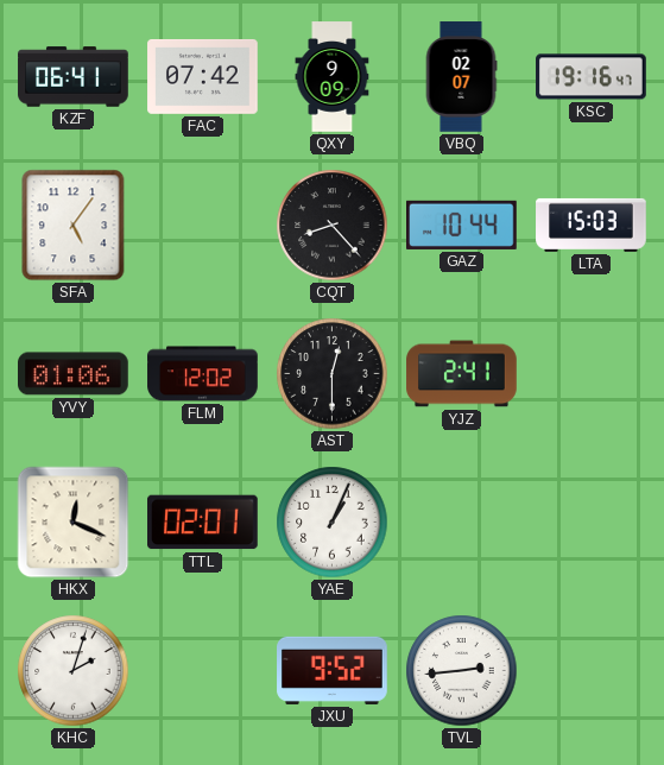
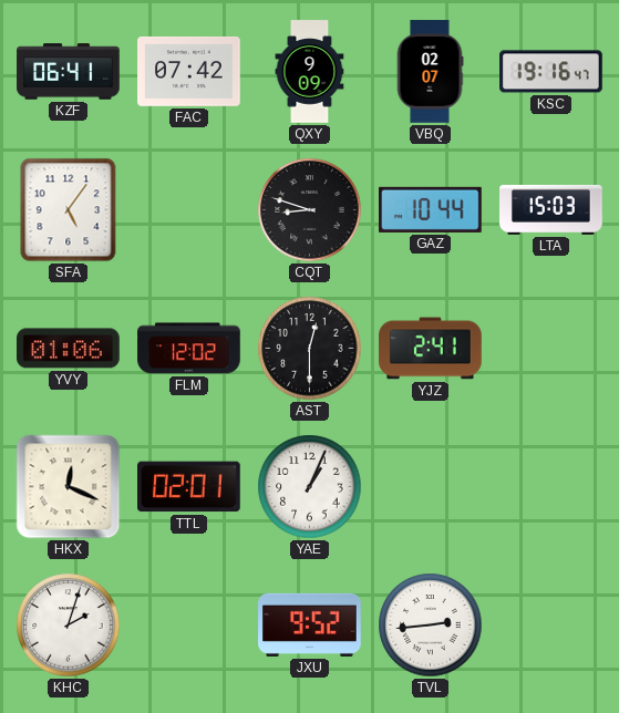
CQT: 8:23 -> 8:48 (310, 210)
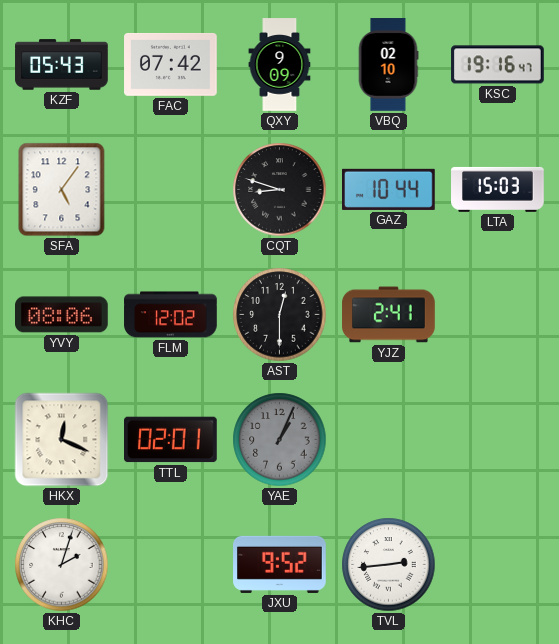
KZF: 06:41 -> 05:43 (62, 65)
VBQ: 02:07 -> 02:10 (388, 65)
YVY: 01:06 -> 08:06 (62, 315)
YAE dial: white -> grey (280, 440)
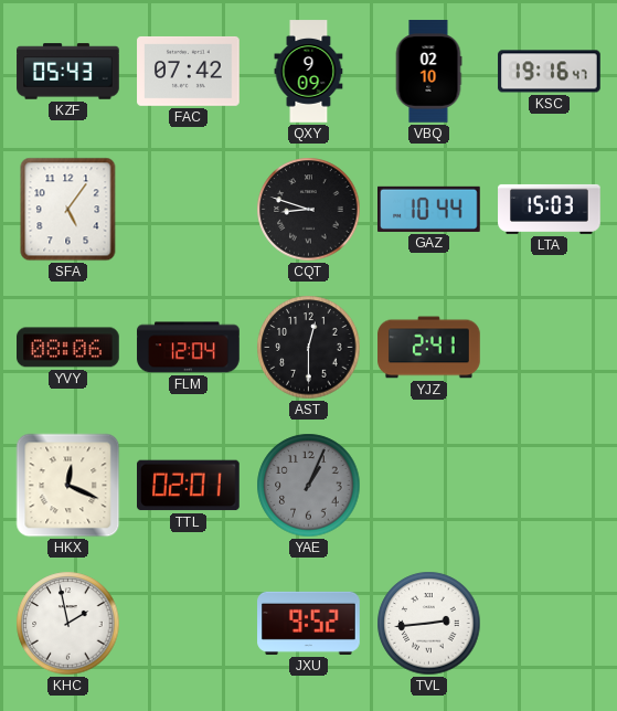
FLM: 12:02 -> 12:04 (189, 348)
KHC: 2:03 -> 1:58 (68, 624)
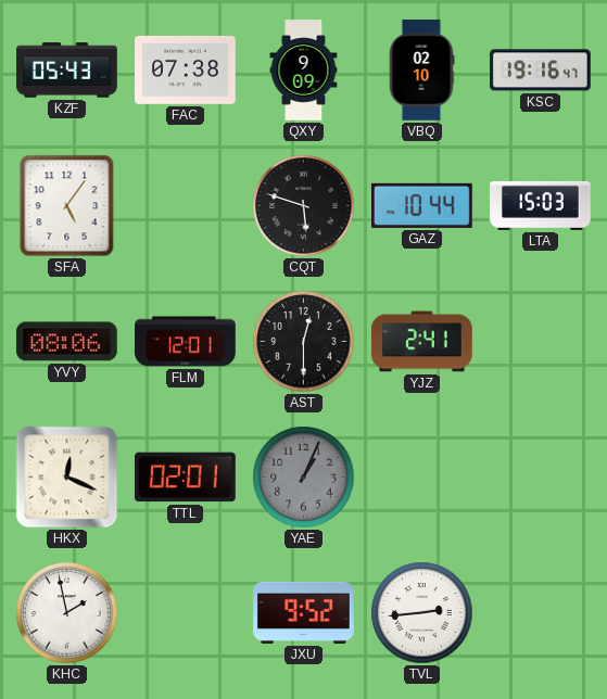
FAC: 07:42 -> 07:38 (186, 69)
CQT: 8:48 -> 5:48 (304, 206)
FLM: 12:04 -> 12:01 (186, 342)
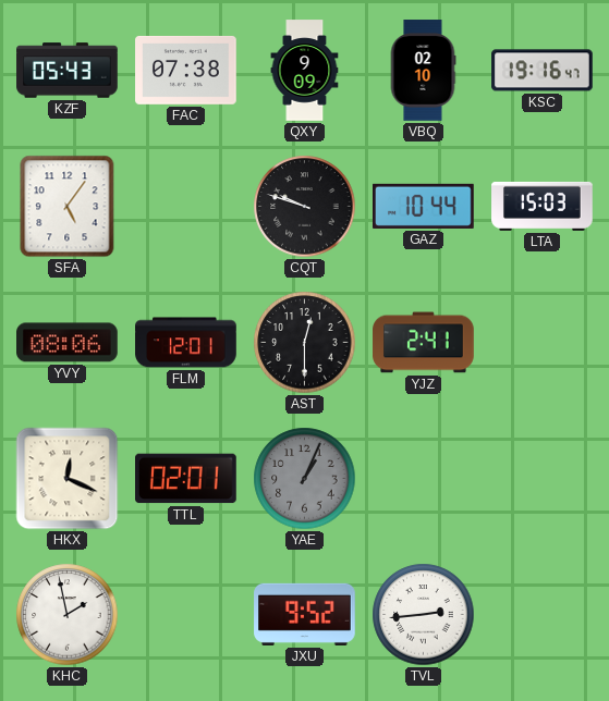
CQT: 5:48 -> 9:48 (305, 207)
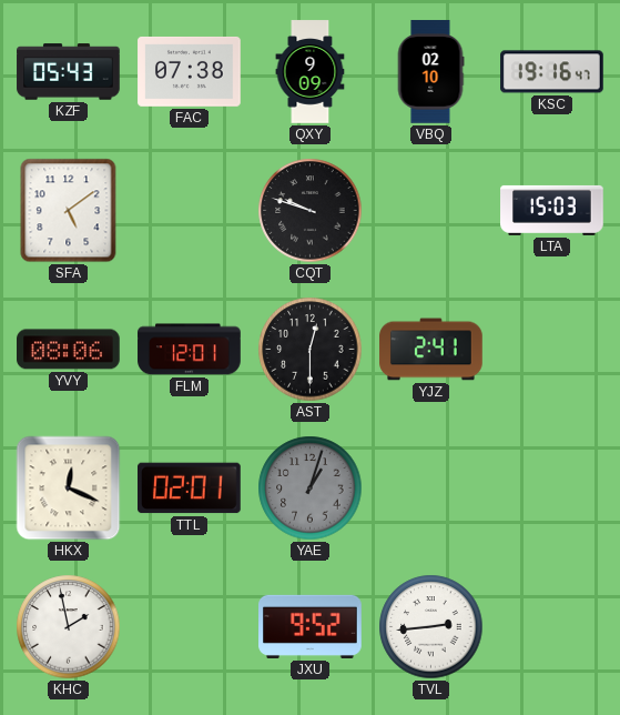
SFA: 5:06 -> 5:09 (69, 211)
GAZ: 10:44 -> none (424, 206)
YAE: 1:04 -> 1:03 (311, 489)
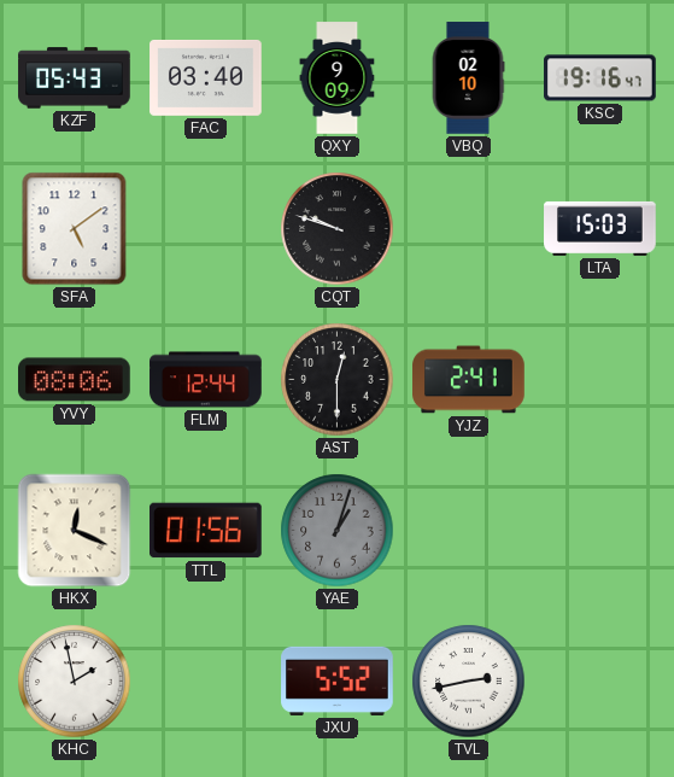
FAC: 07:38 -> 03:40 (206, 77)
FLM: 12:01 -> 12:44 (206, 380)
TTL: 02:01 -> 01:56 (206, 531)
JXU: 9:52 -> 5:52 (338, 680)
TVL: 2:44 -> 2:43 (469, 682)
